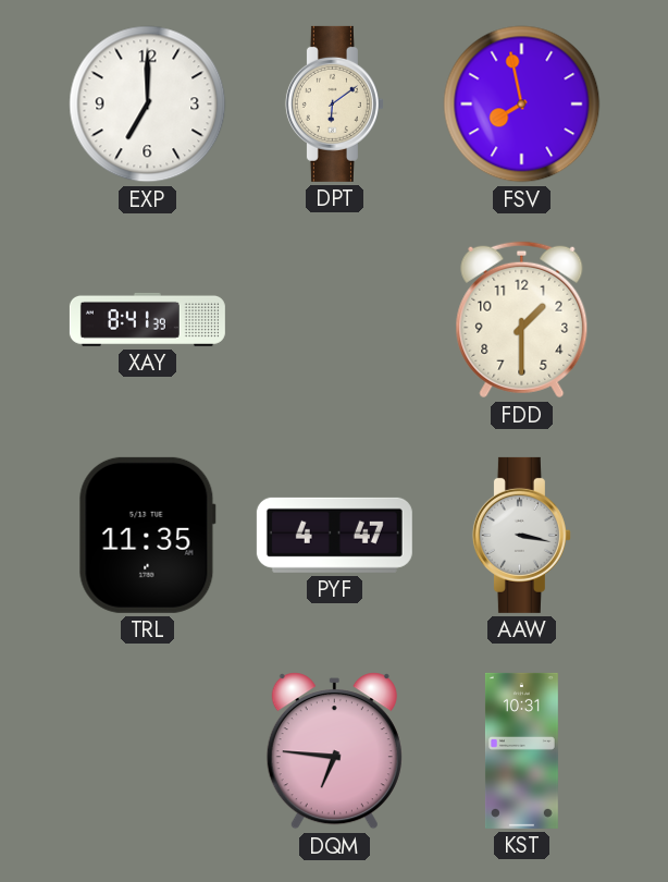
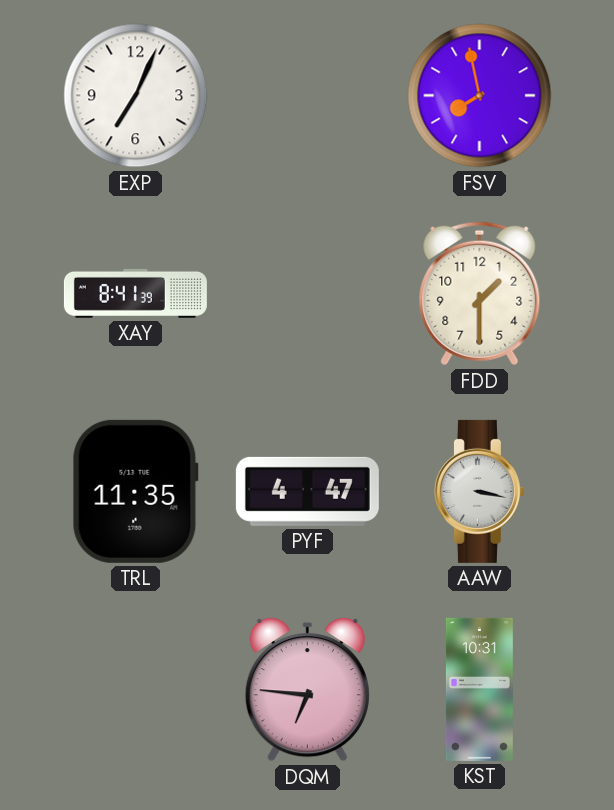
EXP: 7:00 -> 7:04 (136, 96)
DPT: 6:09 -> none (334, 103)
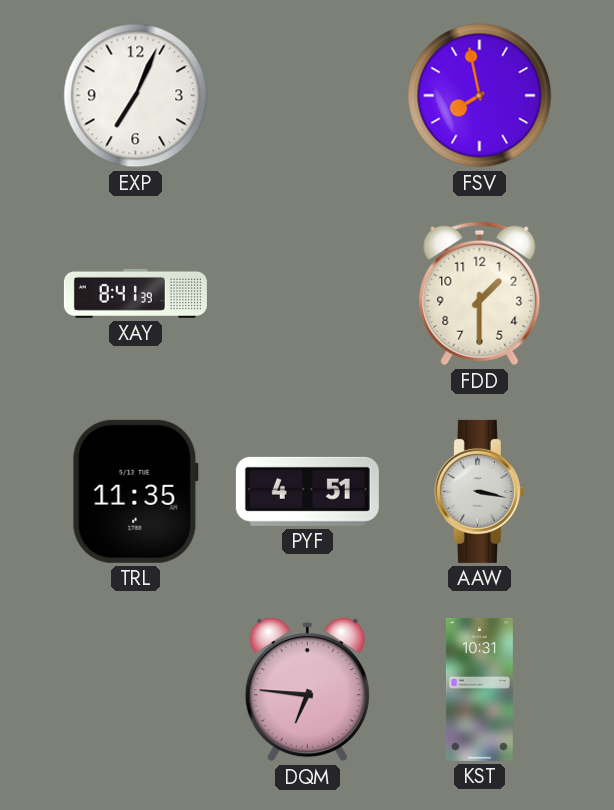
PYF: 4:47 -> 4:51 (307, 491)
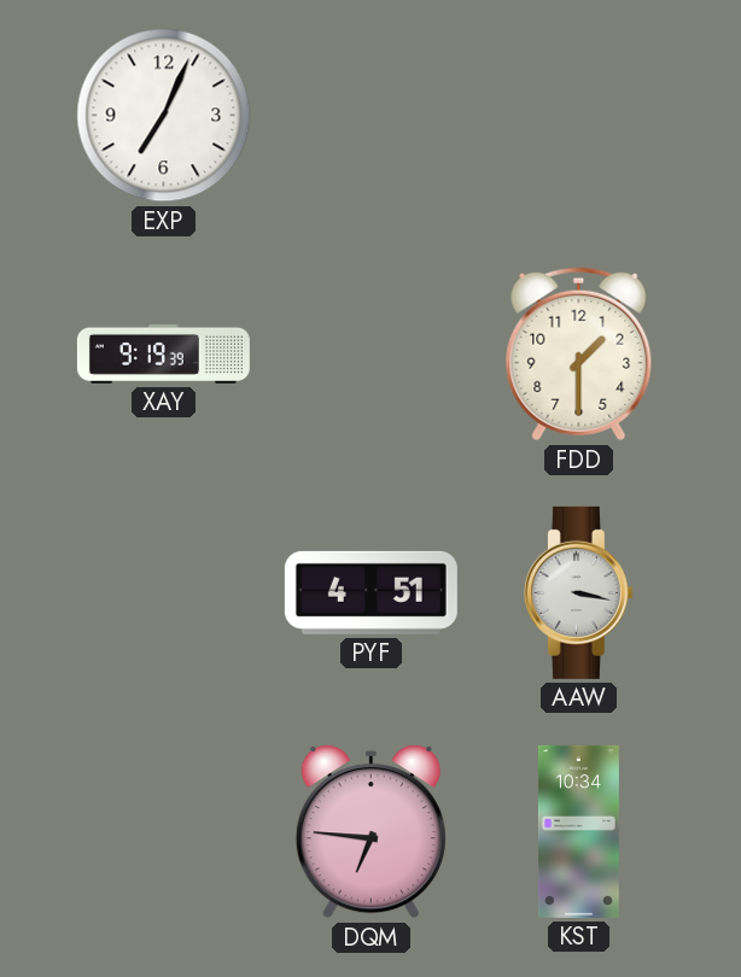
FSV: 7:58 -> none (480, 96)
XAY: 8:41 -> 9:19 (163, 353)
TRL: 11:35 -> none (135, 491)
KST: 10:31 -> 10:34 (578, 831)
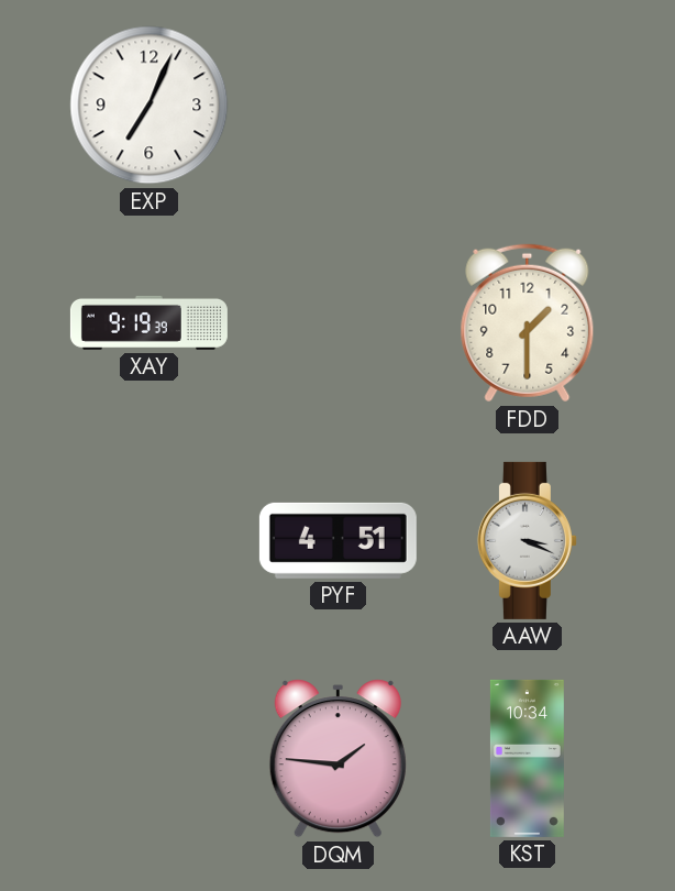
AAW: 3:17 -> 3:19 (527, 540)
DQM: 6:46 -> 1:46 (337, 759)
